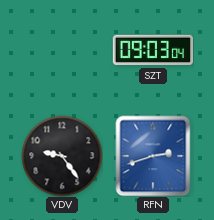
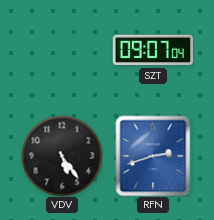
SZT: 09:03 -> 09:07 (152, 50)
VDV: 9:24 -> 5:24 (62, 156)
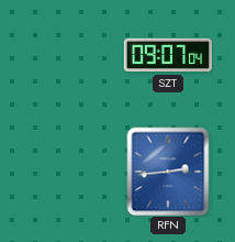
VDV: 5:24 -> none (62, 156)
RFN: 2:42 -> 2:44 (168, 172)
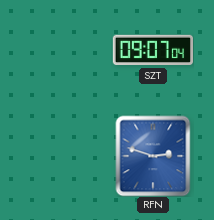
RFN: 2:44 -> 2:48 (153, 156)
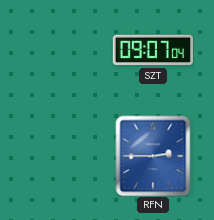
RFN: 2:48 -> 2:45 (153, 156)
